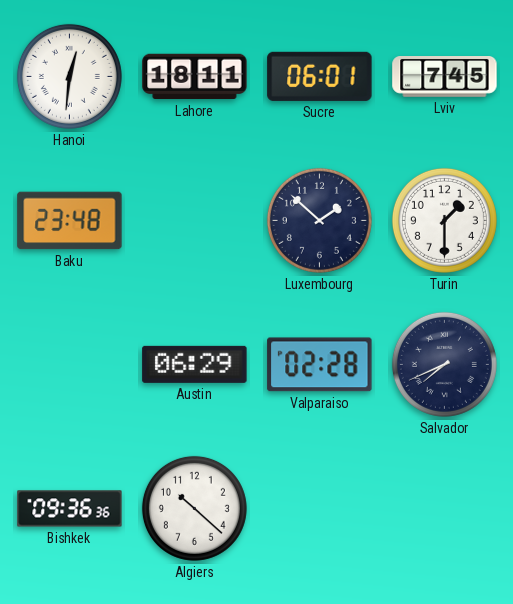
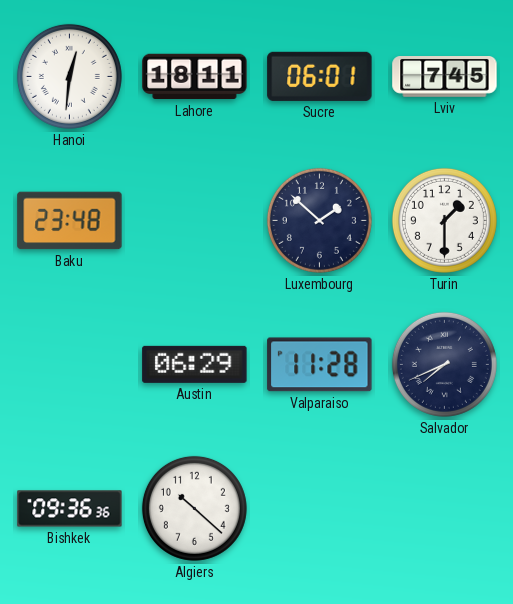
Valparaiso: 02:28 -> 11:28 (320, 365)
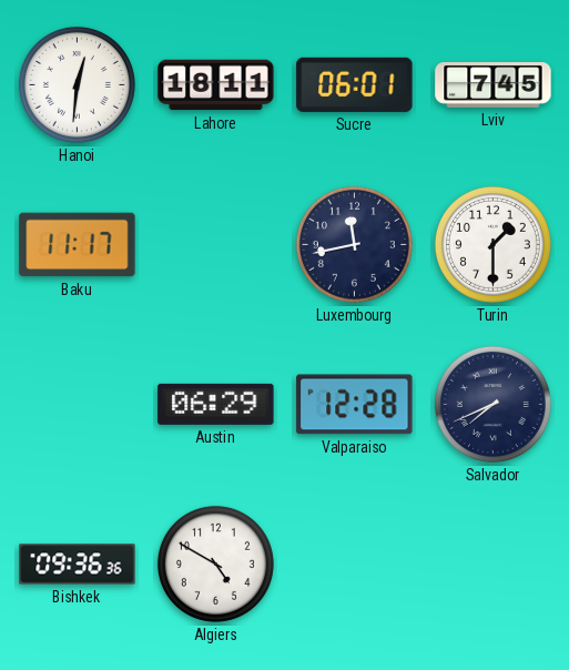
Baku: 23:48 -> 11:17 (78, 245)
Luxembourg: 1:52 -> 11:43 (354, 244)
Valparaiso: 11:28 -> 12:28 (355, 405)
Algiers: 10:22 -> 4:50 (215, 564)
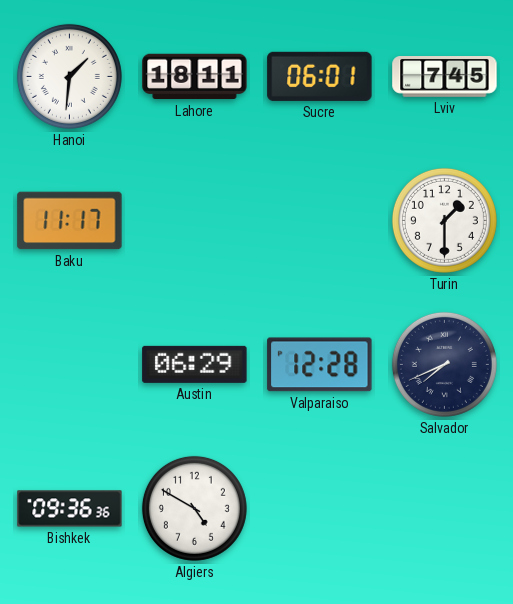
Hanoi: 12:31 -> 1:31 (69, 76)
Luxembourg: 11:43 -> none (354, 244)
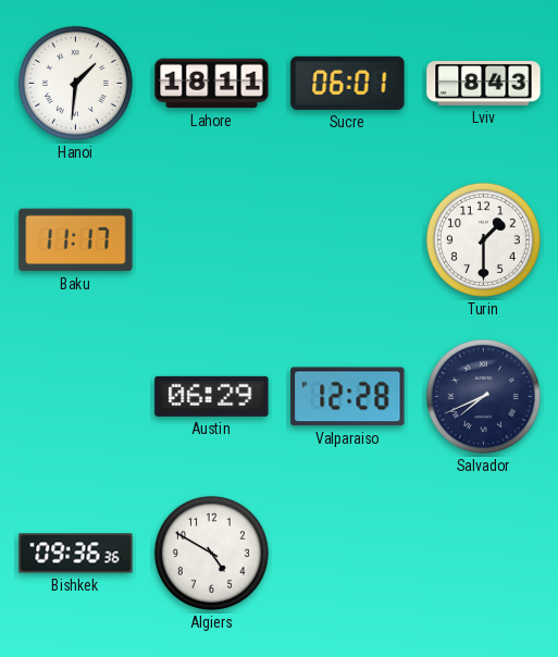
Lviv: 7:45 -> 8:43 (484, 84)
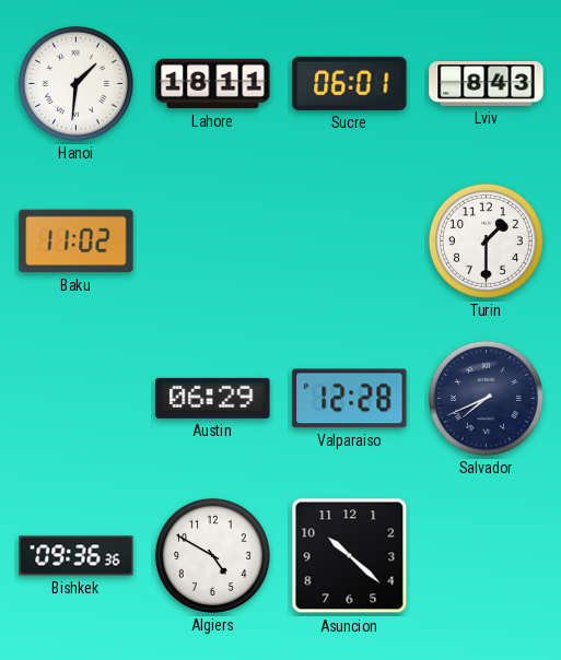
Baku: 11:17 -> 11:02 (77, 241)
Asuncion: none -> 10:22 (350, 556)
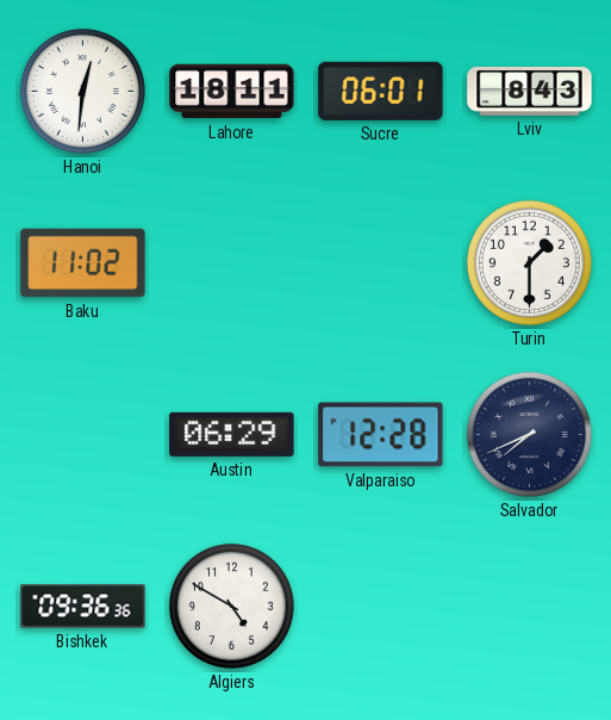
Hanoi: 1:31 -> 12:31 (82, 91)
Asuncion: 10:22 -> none (350, 556)
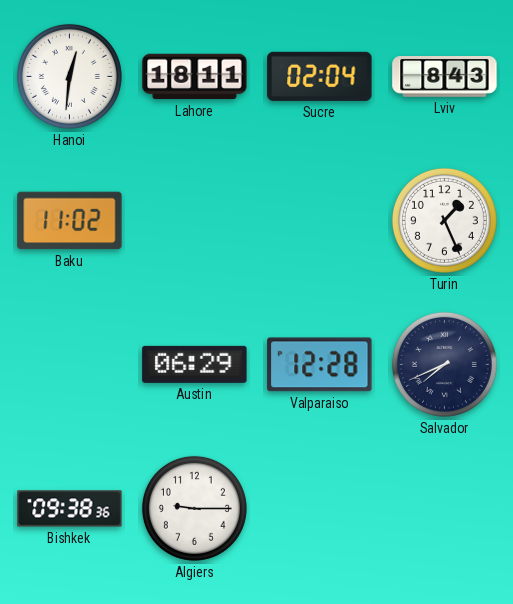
Sucre: 06:01 -> 02:04 (320, 76)
Turin: 1:30 -> 1:26 (444, 220)
Bishkek: 09:36 -> 09:38 (70, 509)
Algiers: 4:50 -> 9:15 (194, 508)
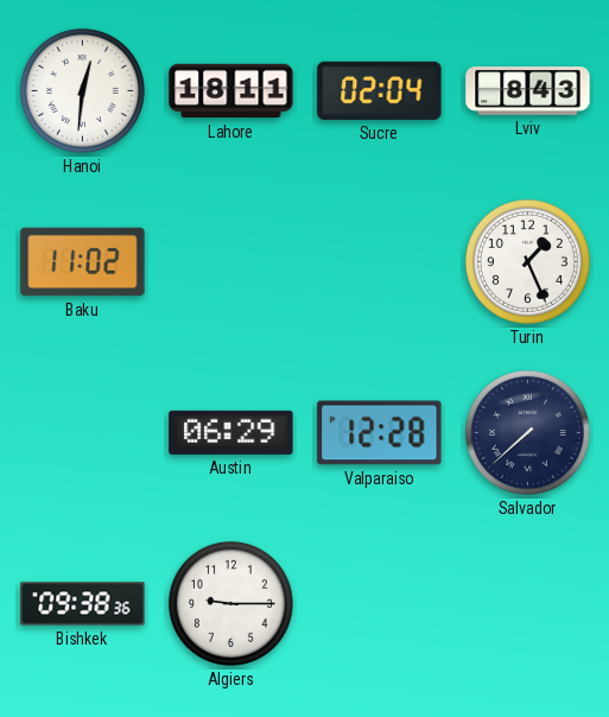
Salvador: 7:41 -> 7:38 (527, 432)
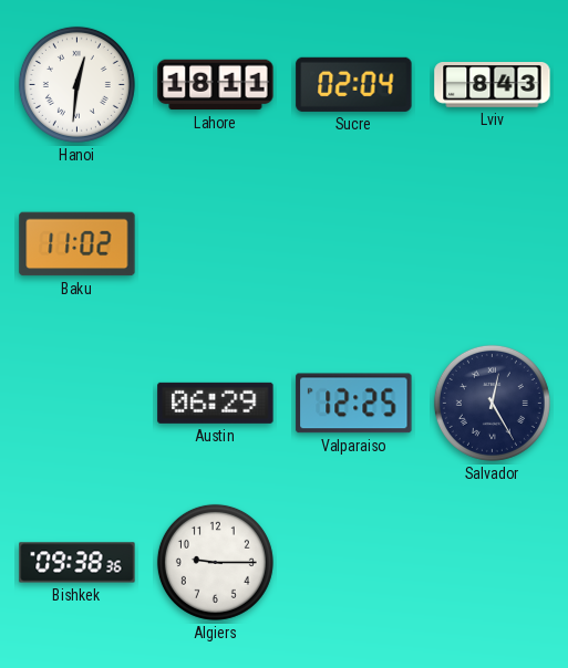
Turin: 1:26 -> none (527, 261)
Valparaiso: 12:28 -> 12:25 (354, 404)
Salvador: 7:38 -> 12:25 (492, 403)
